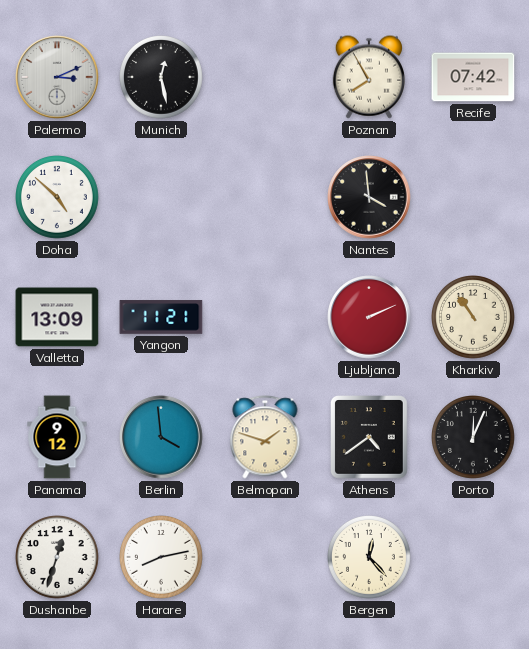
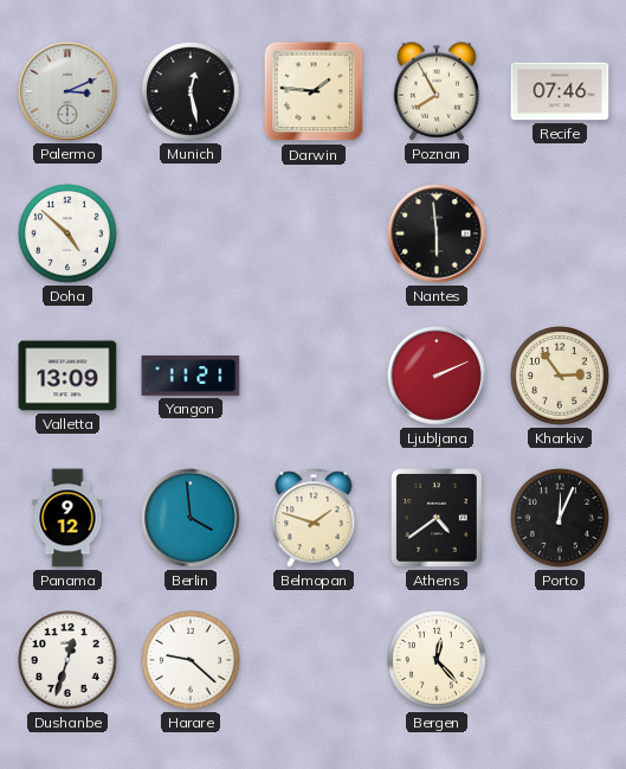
Darwin: none -> 1:46 (314, 91)
Recife: 07:42 -> 07:46 (560, 91)
Nantes: 3:59 -> 5:59 (437, 233)
Kharkiv: 10:54 -> 2:54 (561, 377)
Harare: 8:13 -> 9:22 (192, 661)
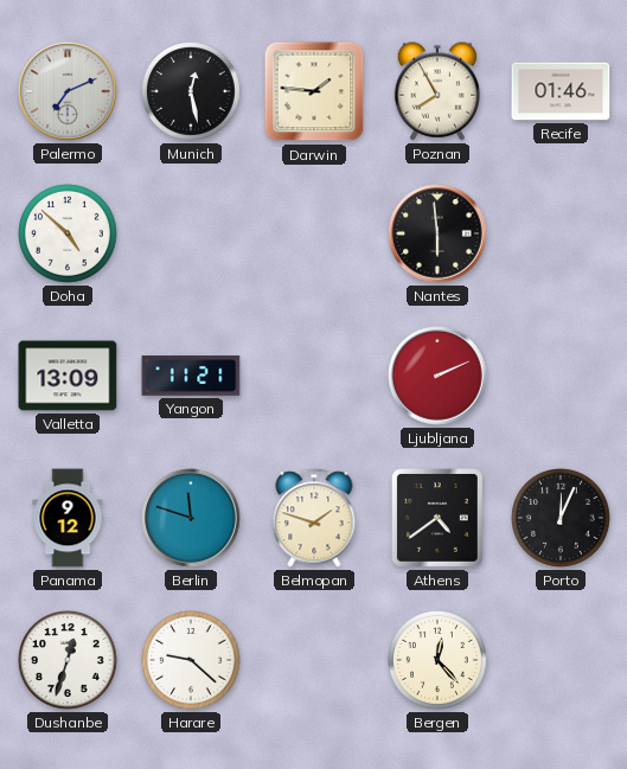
Palermo: 3:11 -> 7:11 (68, 91)
Recife: 07:46 -> 01:46 (561, 91)
Kharkiv: 2:54 -> none (561, 377)
Berlin: 3:59 -> 11:48 (191, 518)
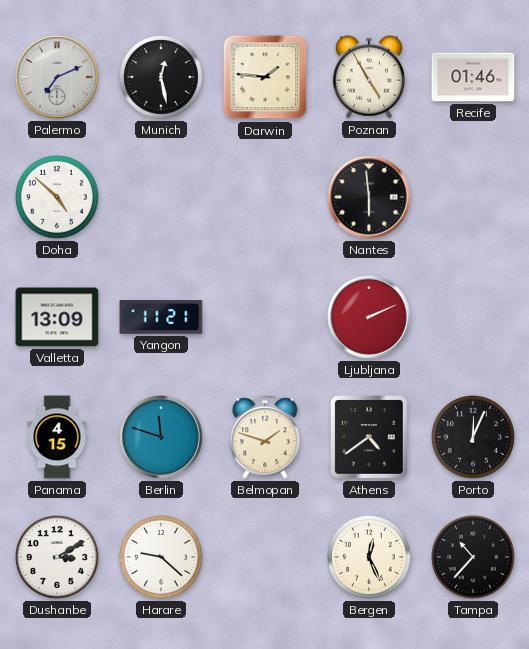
Poznan: 7:55 -> 4:55 (368, 77)
Panama: 9:12 -> 4:15 (57, 437)
Dushanbe: 12:33 -> 3:10 (58, 558)
Bergen: 12:23 -> 12:26 (370, 558)
Tampa: none -> 10:37 (474, 558)
